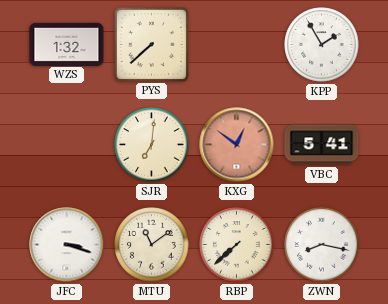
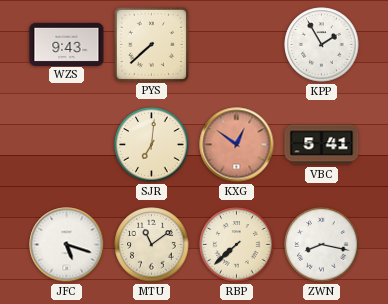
WZS: 1:32 -> 9:43 (67, 44)
JFC: 3:18 -> 5:18 (67, 245)
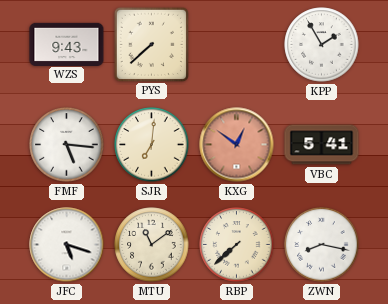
FMF: none -> 5:16 (67, 145)
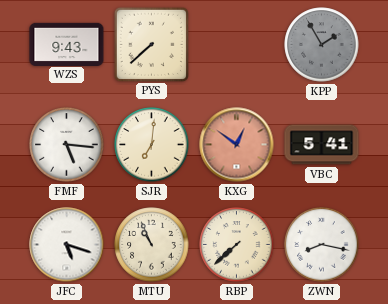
KPP dial: white -> grey (322, 45)
MTU: 11:09 -> 10:56 (152, 245)
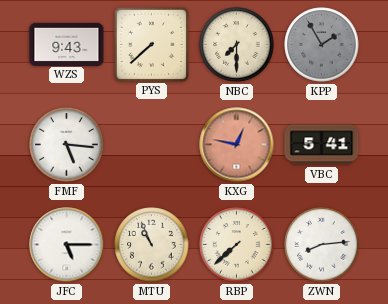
NBC: none -> 7:30 (237, 45)
SJR: 7:01 -> none (152, 145)
KXG: 12:51 -> 12:47 (237, 145)
JFC: 5:18 -> 5:15 (67, 245)
ZWN: 8:17 -> 8:14 (322, 245)
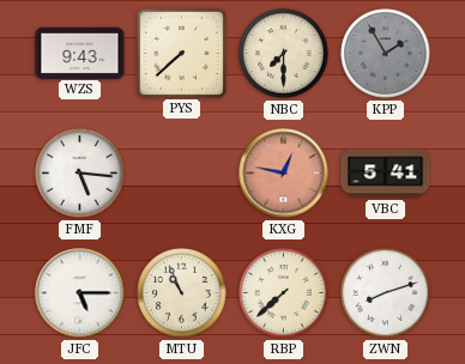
ZWN: 8:14 -> 8:12 (386, 293)
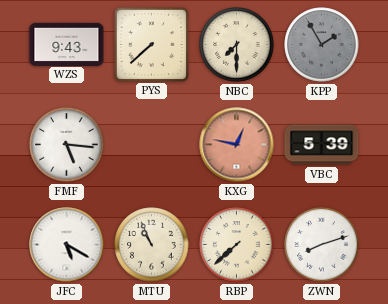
VBC: 5:41 -> 5:39 (322, 145)
JFC: 5:15 -> 5:20 (67, 245)
